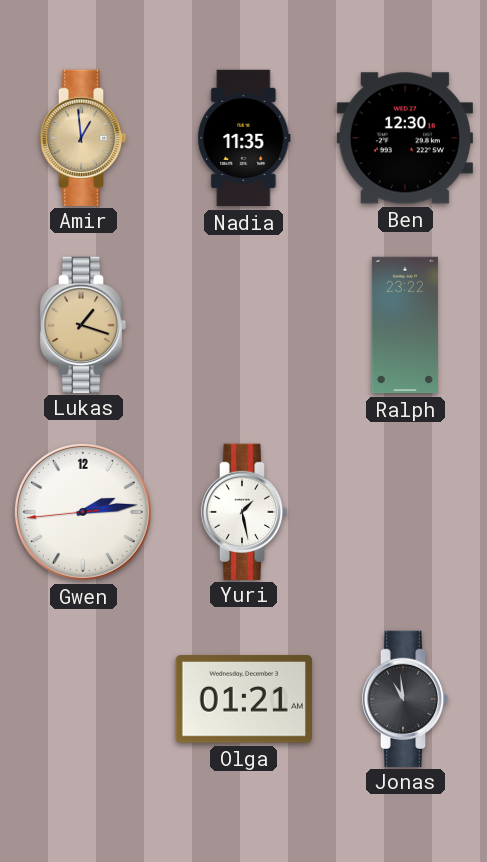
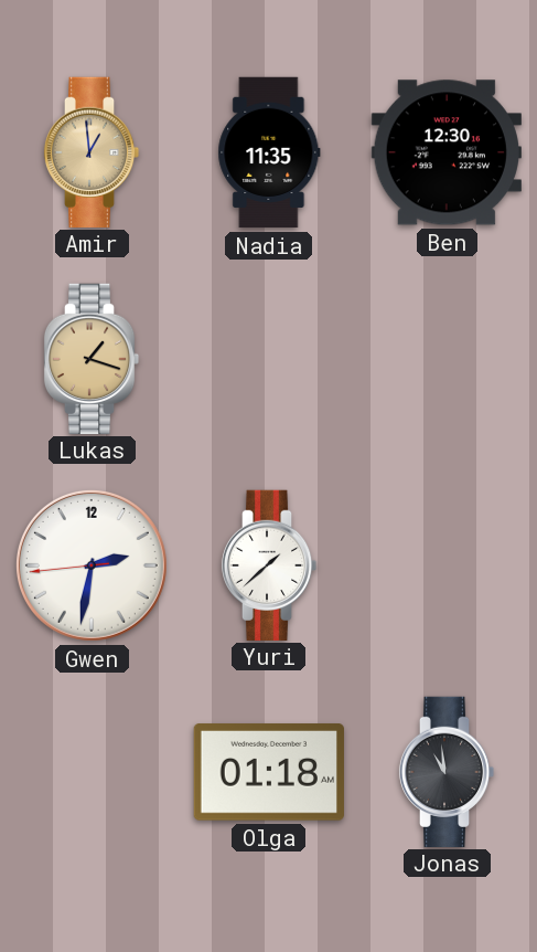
Ralph: 23:22 -> none (405, 325)
Gwen: 2:13 -> 2:31 (92, 565)
Yuri: 1:28 -> 1:38 (269, 564)
Olga: 01:21 -> 01:18 (269, 772)
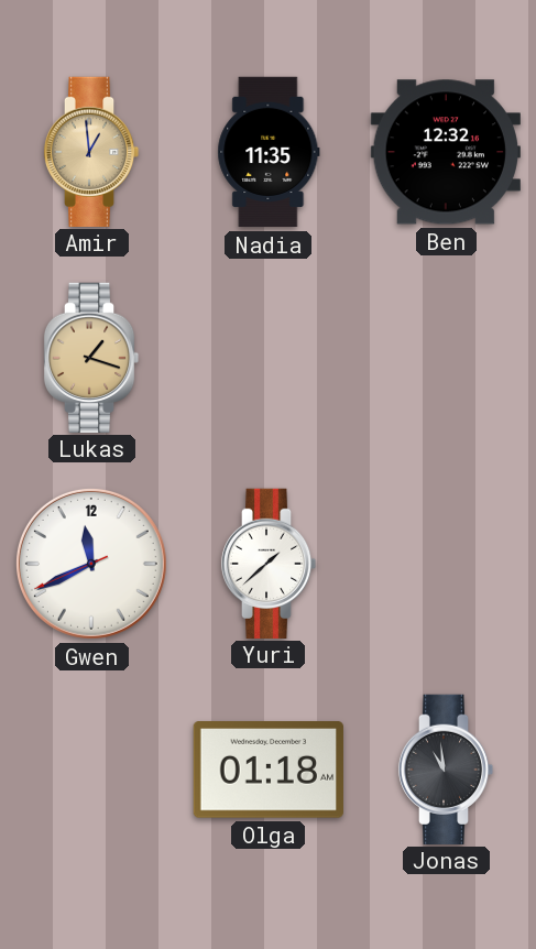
Ben: 12:30 -> 12:32 (446, 152)
Gwen: 2:31 -> 11:40 (91, 564)
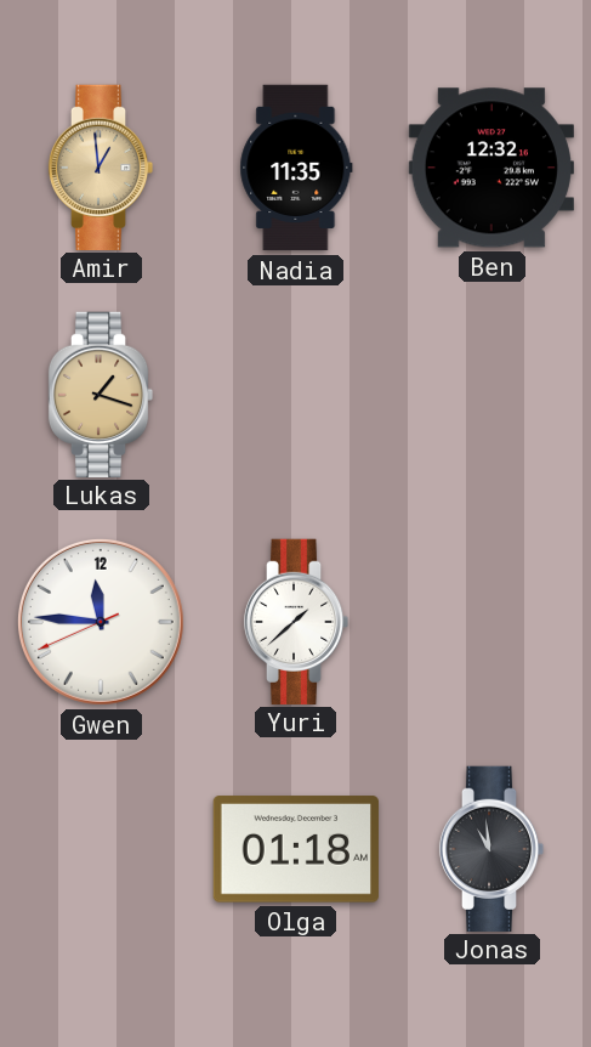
Gwen: 11:40 -> 11:45 (101, 622)
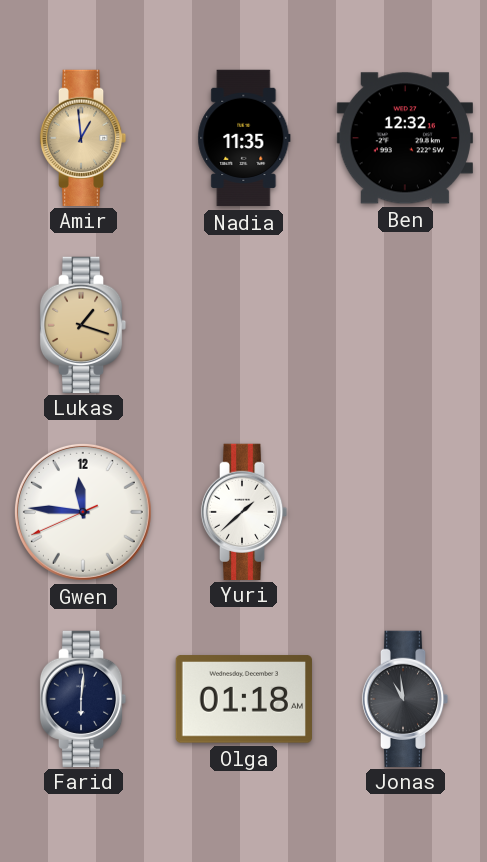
Farid: none -> 6:01 (83, 698)
